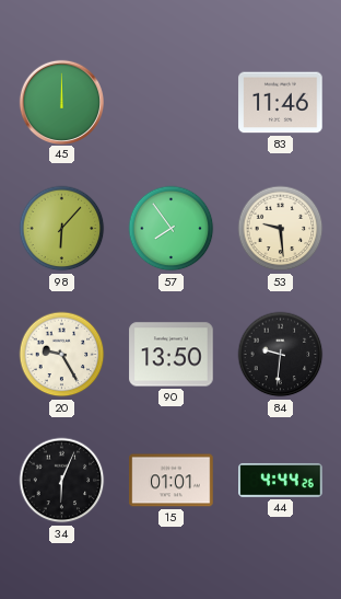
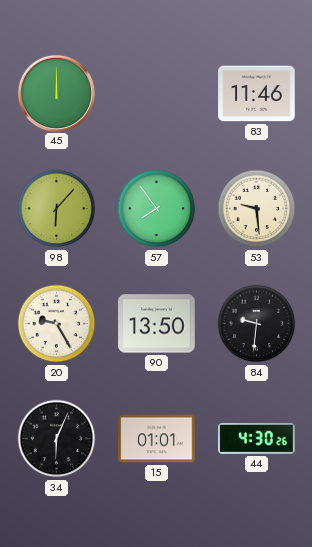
44: 4:44 -> 4:30 (257, 439)
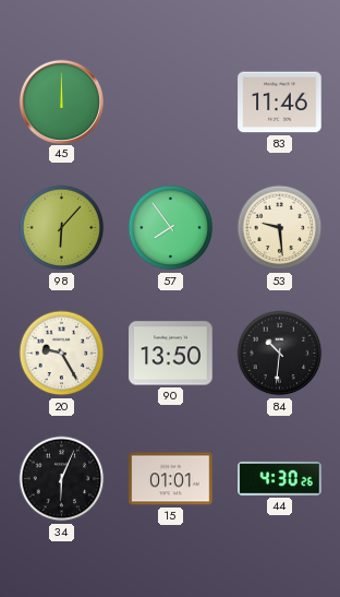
84: 9:31 -> 10:31 (280, 354)
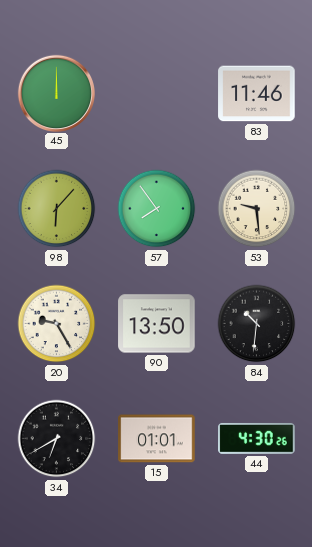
34: 6:04 -> 6:40 (57, 439)
